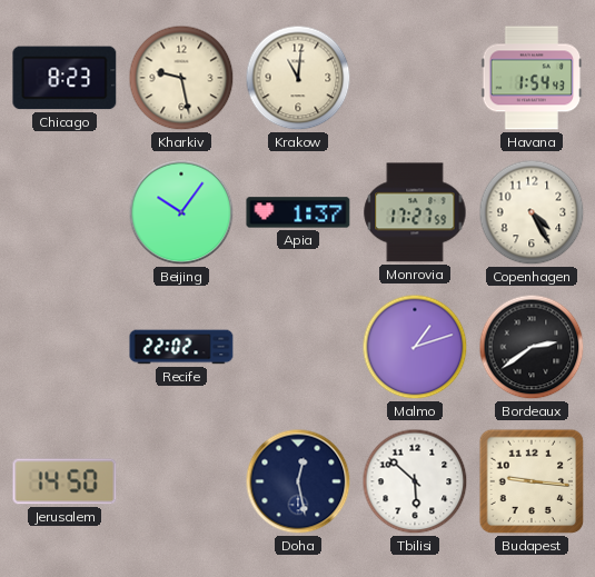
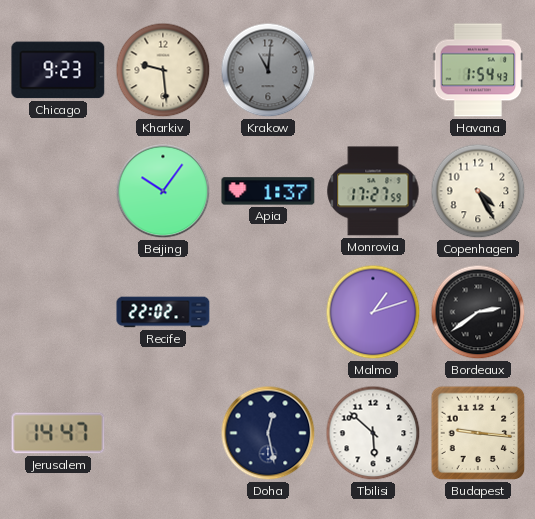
Chicago: 8:23 -> 9:23 (58, 70)
Kharkiv: 9:28 -> 9:29 (163, 70)
Krakow dial: cream -> grey (268, 70)
Jerusalem: 14:50 -> 14:47 (58, 433)
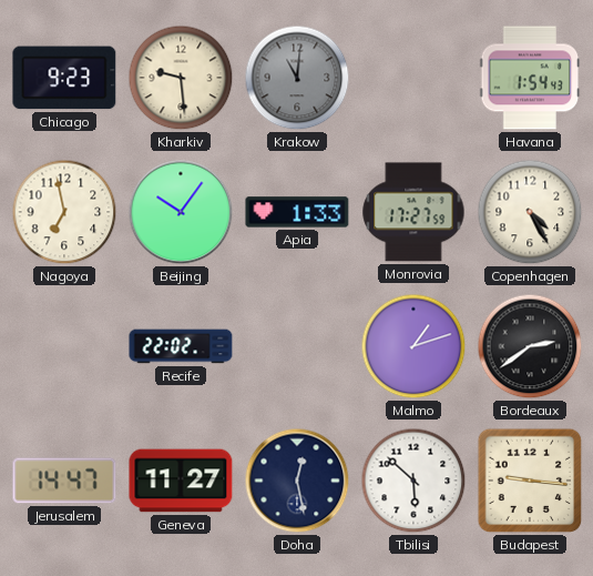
Nagoya: none -> 6:58 (64, 212)
Apia: 1:37 -> 1:33 (297, 212)
Geneva: none -> 11:27 (181, 481)
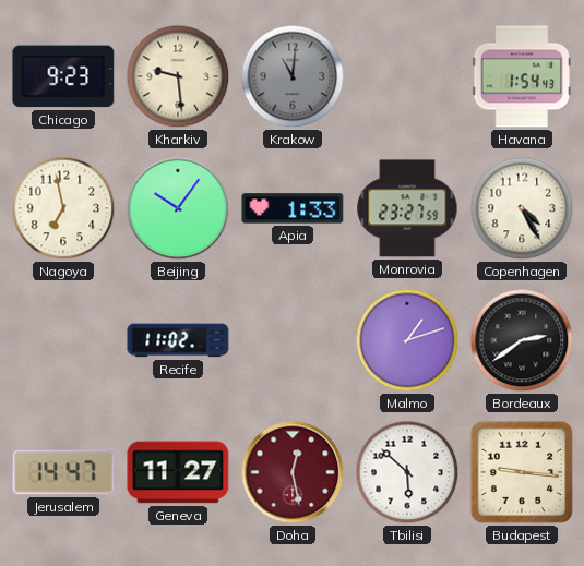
Monrovia: 17:27 -> 23:27 (407, 208)
Recife: 22:02 -> 11:02 (178, 340)
Doha dial: navy -> burgundy (293, 472)
